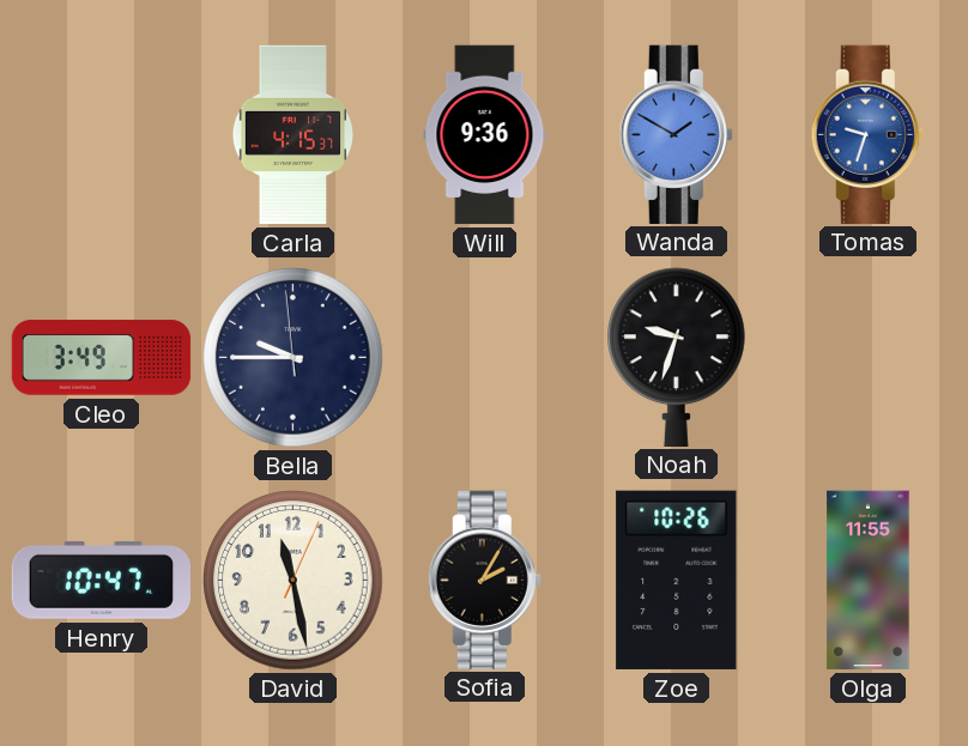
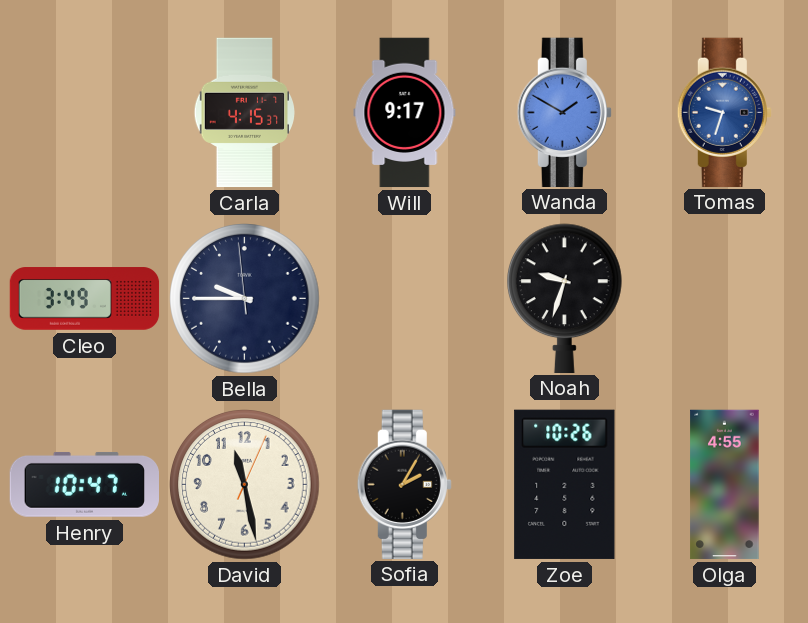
Will: 9:36 -> 9:17 (405, 113)
Olga: 11:55 -> 4:55 (725, 485)
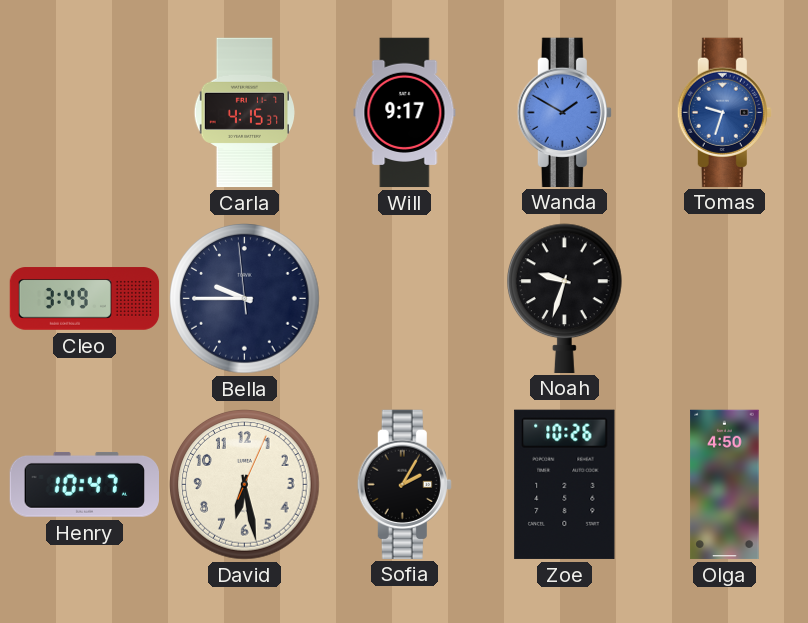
David: 11:28 -> 6:28 (245, 485)
Olga: 4:55 -> 4:50 (725, 485)
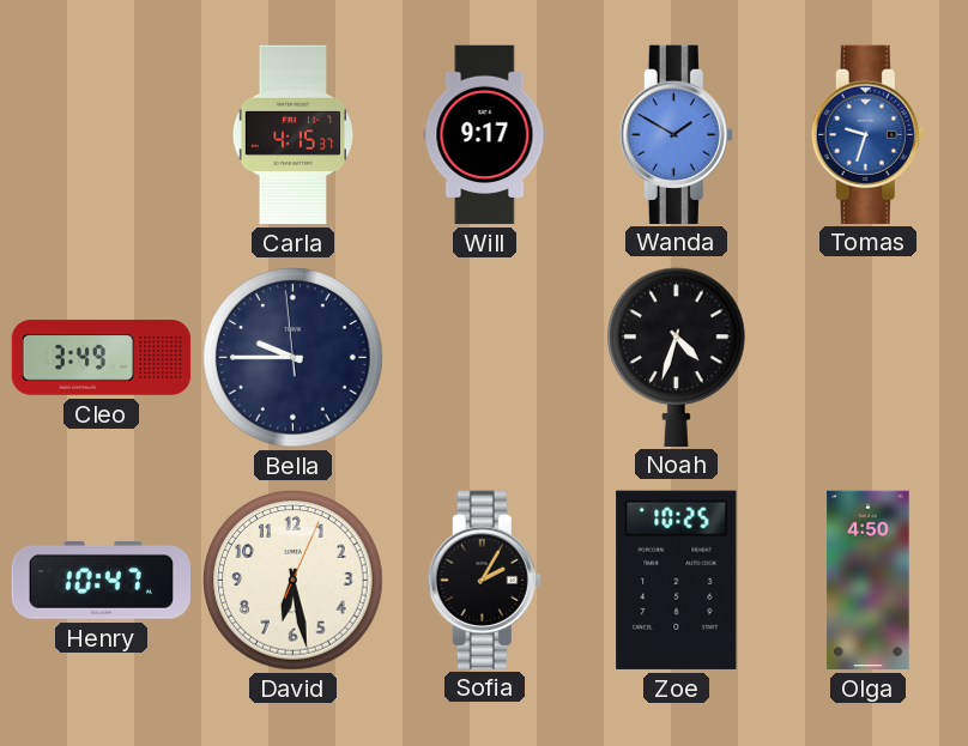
Noah: 9:33 -> 4:33 (677, 357)
Zoe: 10:26 -> 10:25 (677, 580)
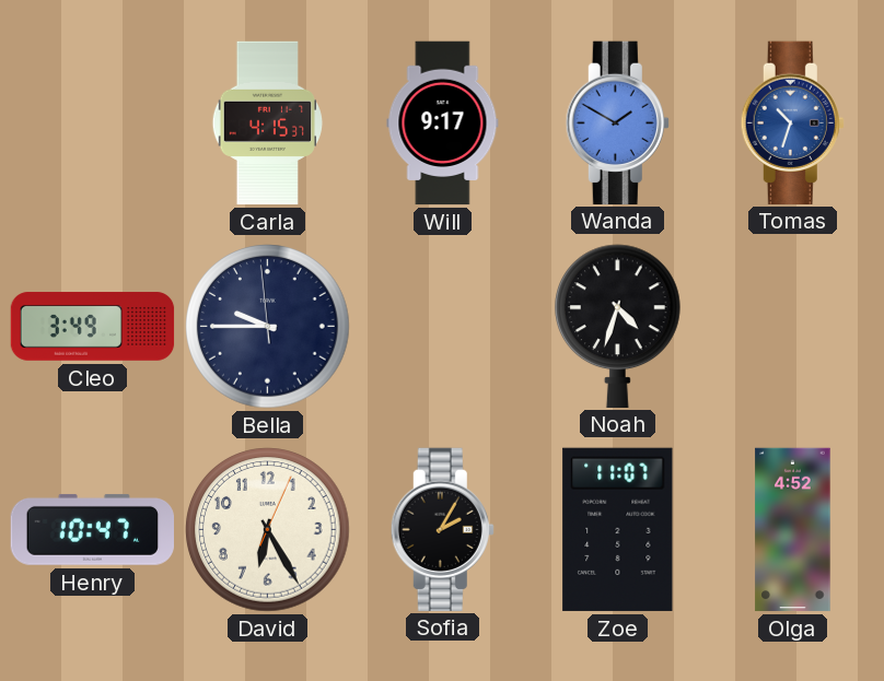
Tomas: 9:33 -> 10:33 (792, 122)
David: 6:28 -> 6:25 (268, 530)
Zoe: 10:25 -> 11:07 (618, 529)
Olga: 4:50 -> 4:52 (793, 530)
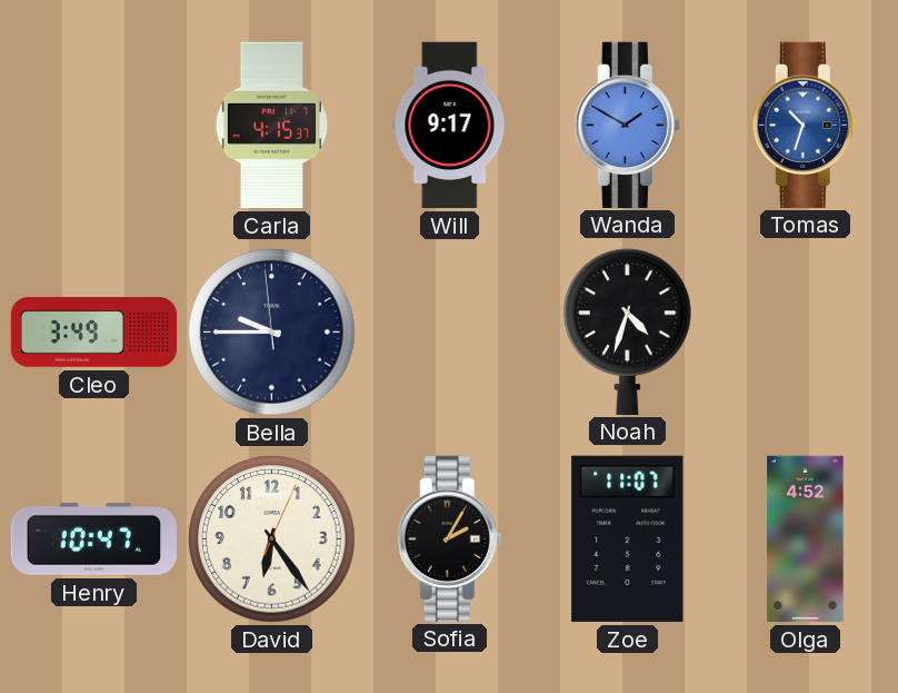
David: 6:25 -> 6:24 (272, 539)
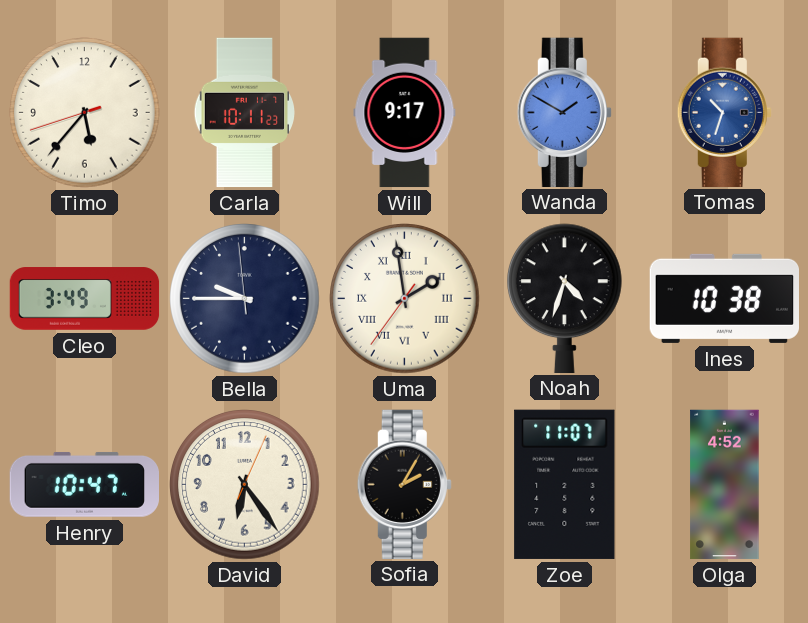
Timo: none -> 5:36 (85, 113)
Carla: 4:15 -> 10:11 (245, 113)
Uma: none -> 1:58 (405, 299)
Ines: none -> 10:38 (724, 298)
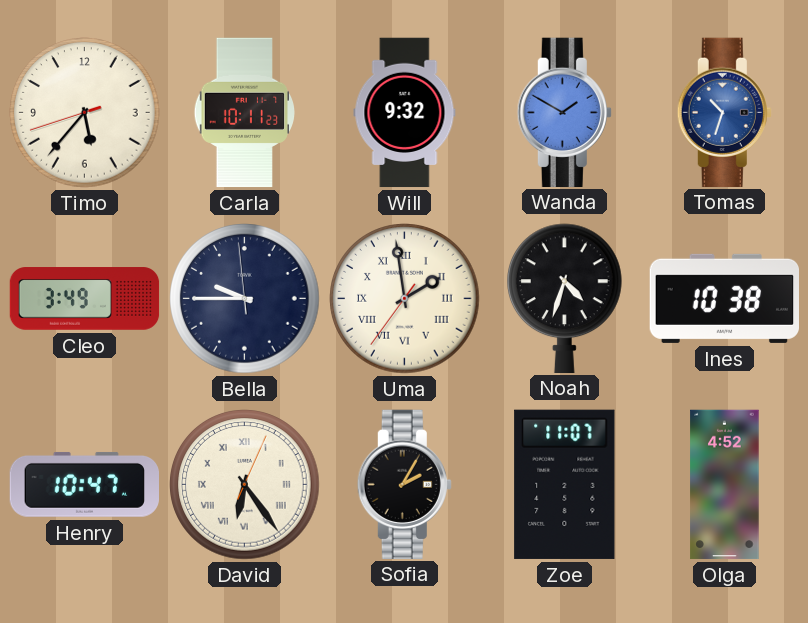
Will: 9:17 -> 9:32 (405, 113)
David numerals: Arabic -> Roman (245, 485)
